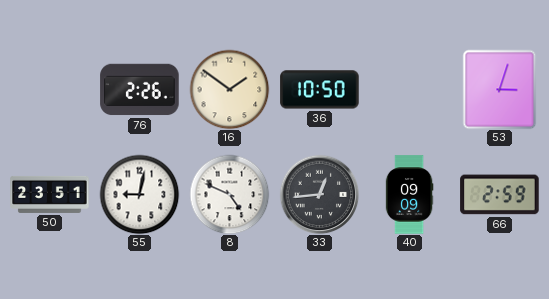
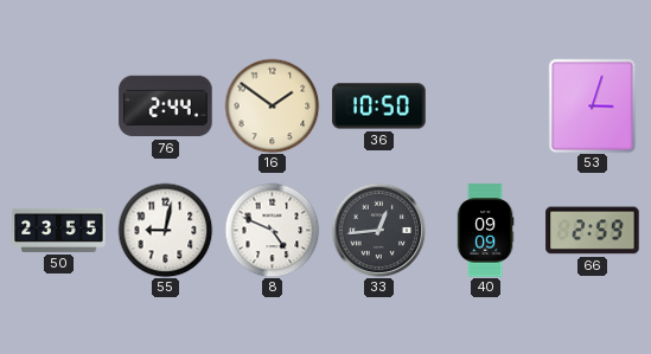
76: 2:26 -> 2:44 (166, 107)
50: 23:51 -> 23:55 (59, 230)
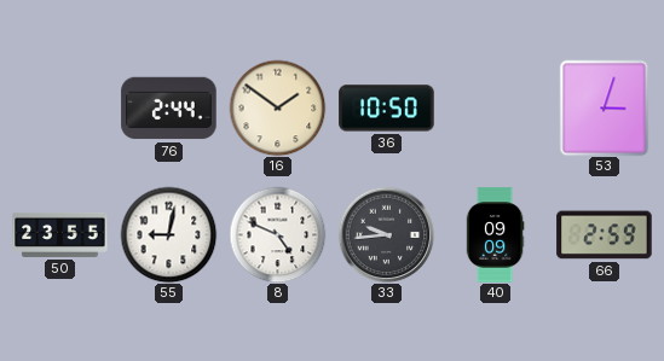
33: 12:44 -> 9:44 (386, 234)
